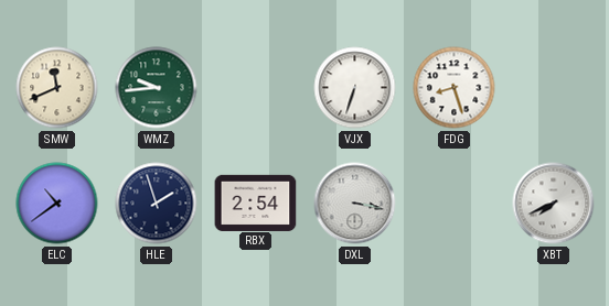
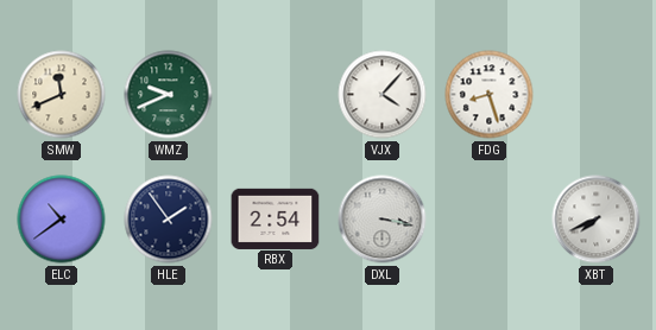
WMZ: 9:44 -> 9:41 (169, 95)
VJX: 6:33 -> 4:07 (383, 95)
HLE: 1:57 -> 1:54 (169, 220)
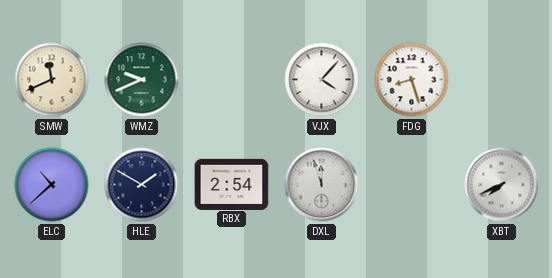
ELC: 10:39 -> 10:38 (52, 185)
HLE: 1:54 -> 1:50 (142, 185)
DXL: 3:17 -> 11:57 (322, 185)
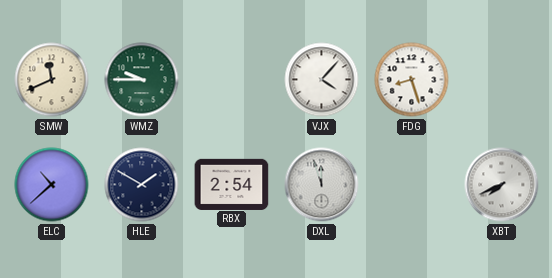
WMZ: 9:41 -> 9:45 (142, 80)
